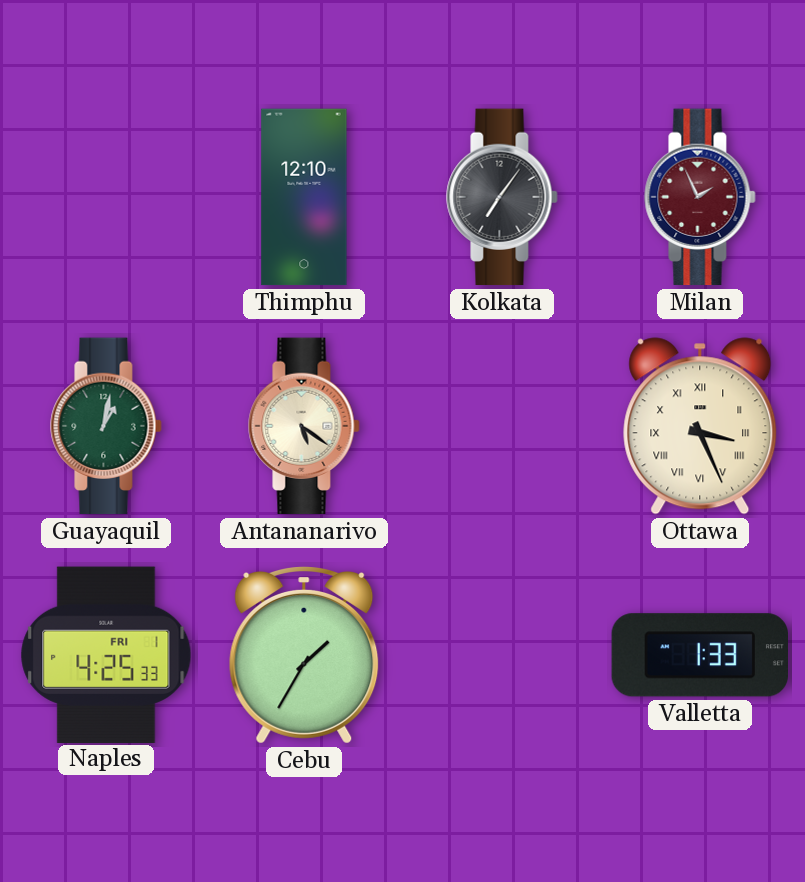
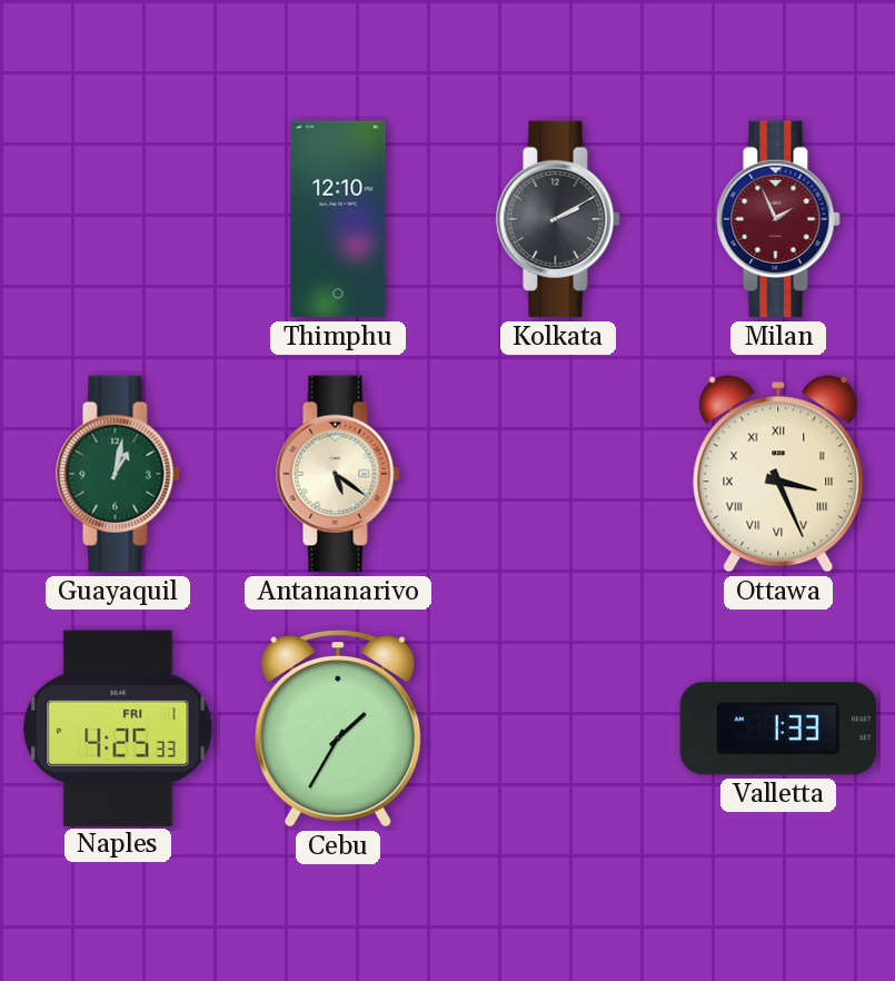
Kolkata: 7:06 -> 2:10 (558, 219)
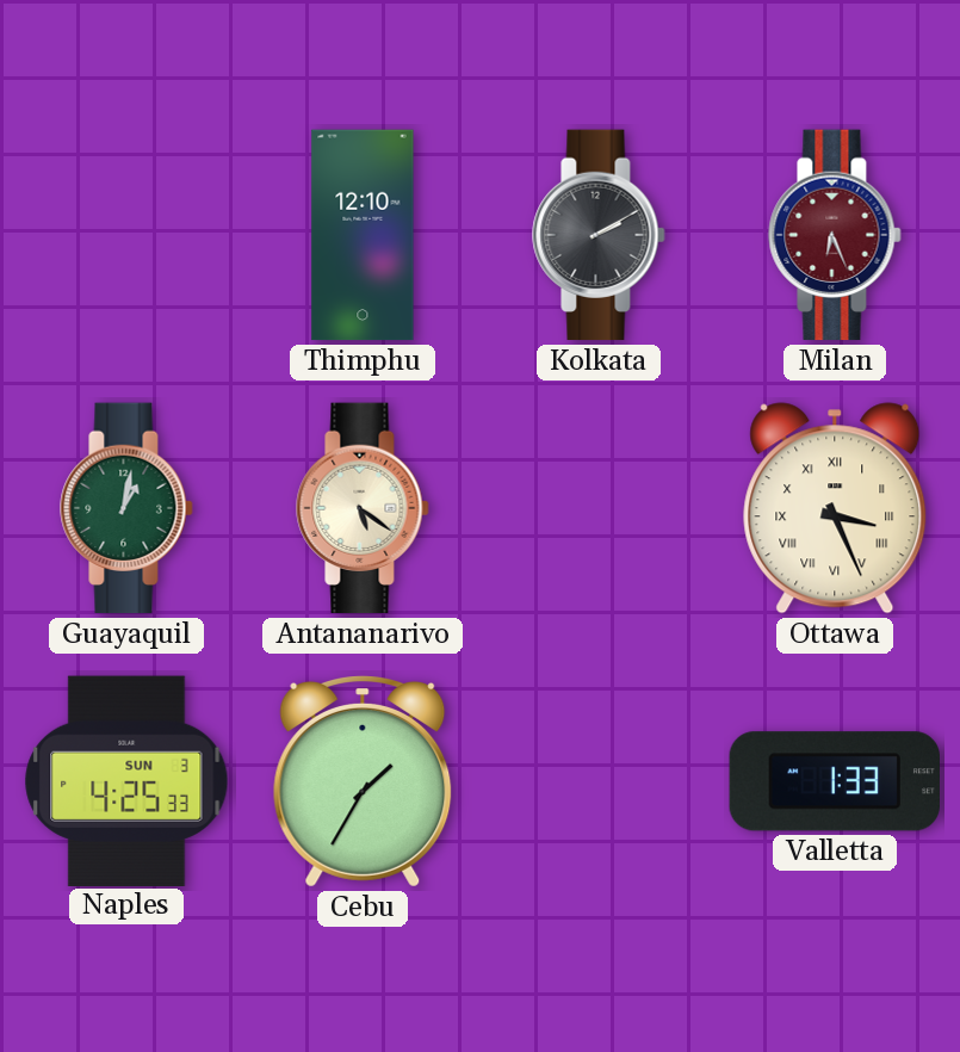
Milan: 1:56 -> 6:26 (835, 235)
Naples date: FRI 1 -> SUN 3 (126, 780)
